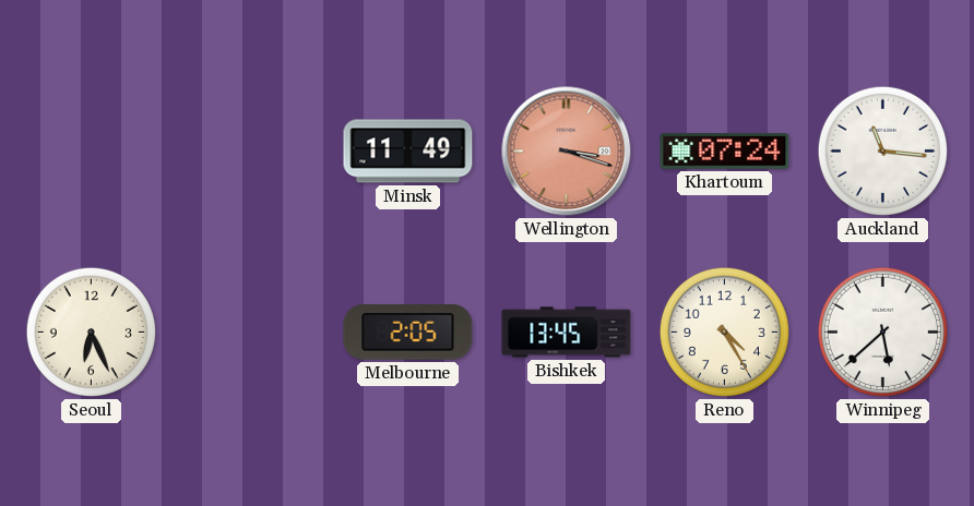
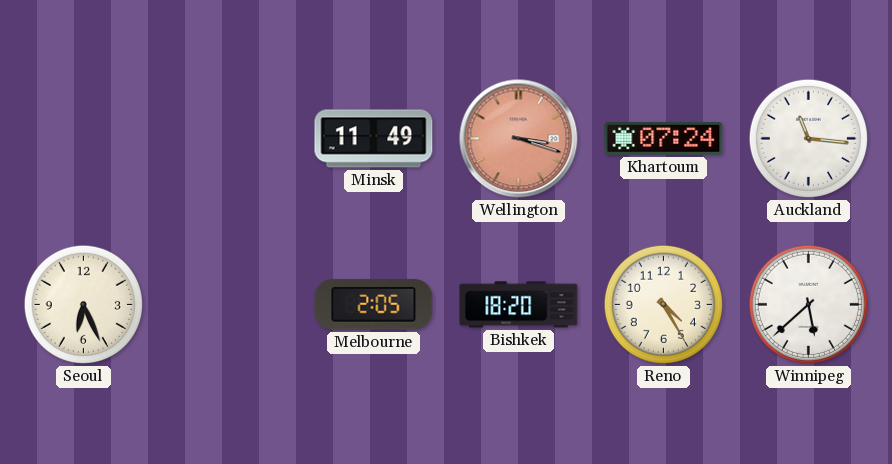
Bishkek: 13:45 -> 18:20 (519, 305)
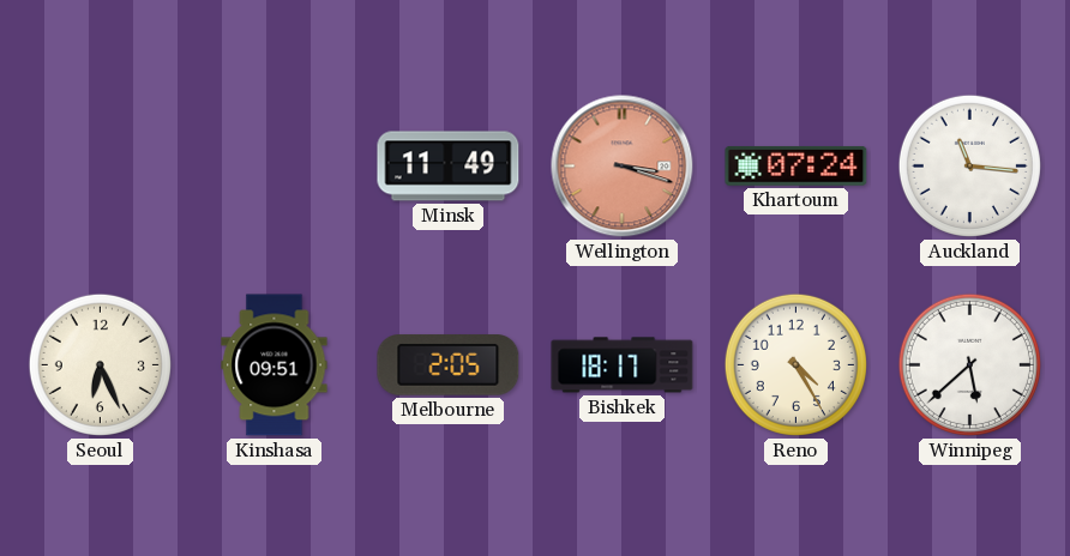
Kinshasa: none -> 09:51 (275, 365)
Bishkek: 18:20 -> 18:17 (623, 365)
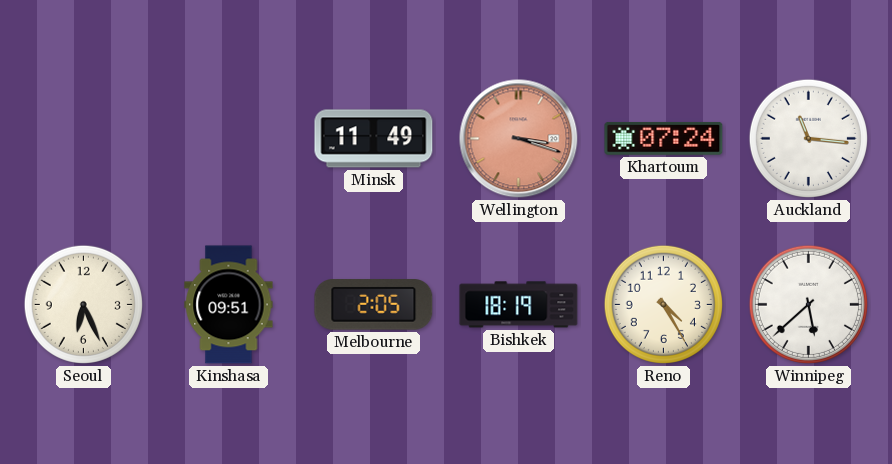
Bishkek: 18:17 -> 18:19 (519, 305)
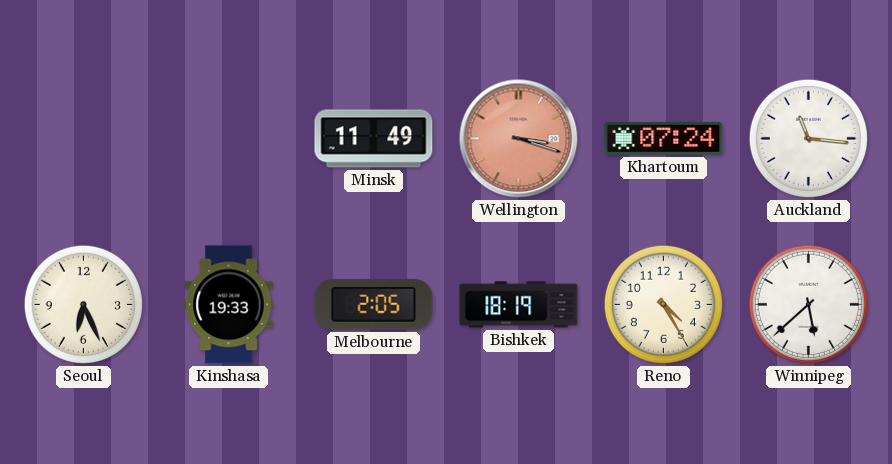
Kinshasa: 09:51 -> 19:33 (229, 305)
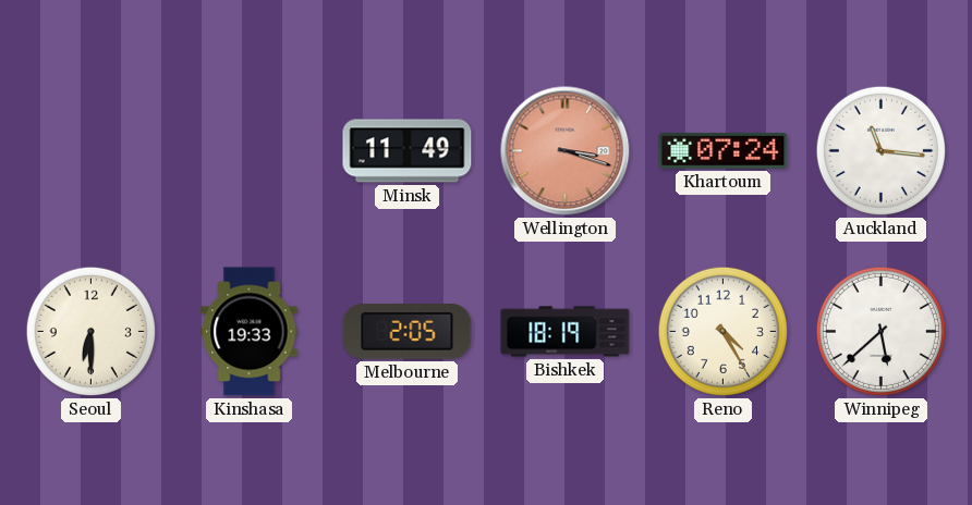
Seoul: 6:26 -> 6:30 (90, 331)
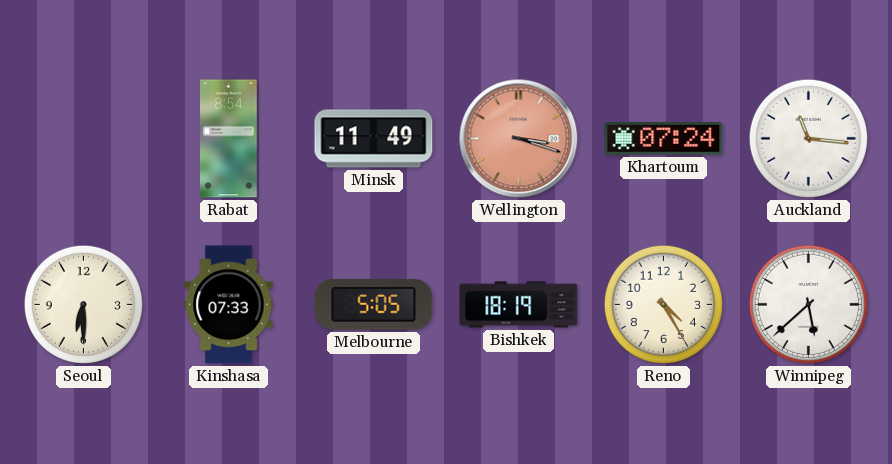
Rabat: none -> 8:54 (229, 139)
Kinshasa: 19:33 -> 07:33 (229, 305)
Melbourne: 2:05 -> 5:05 (374, 305)
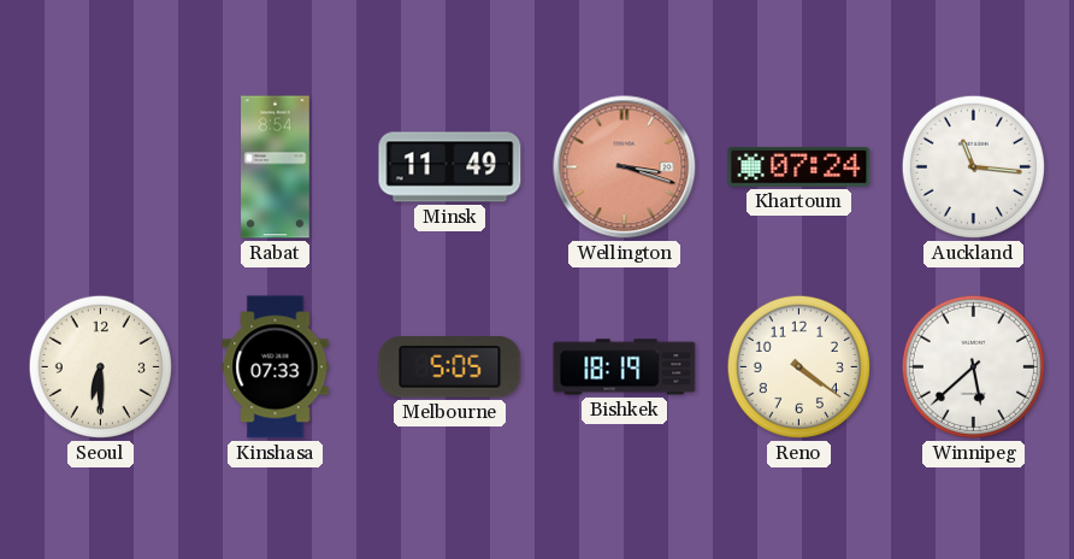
Reno: 4:25 -> 4:21 (798, 366)
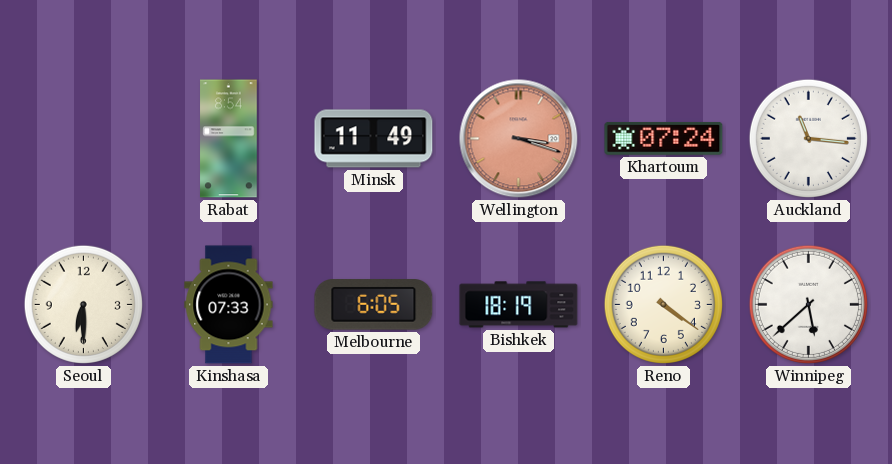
Melbourne: 5:05 -> 6:05 (374, 305)
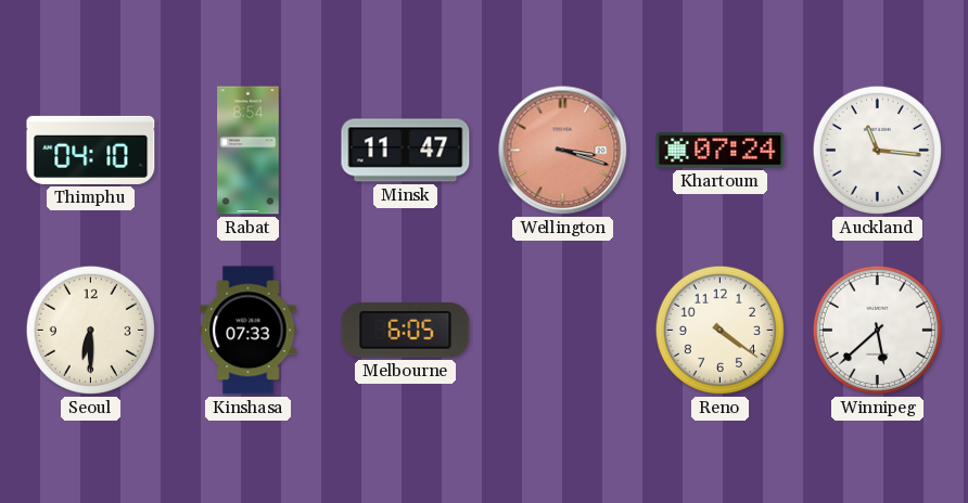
Thimphu: none -> 04:10 (91, 150)
Minsk: 11:49 -> 11:47 (406, 151)
Bishkek: 18:19 -> none (519, 305)
